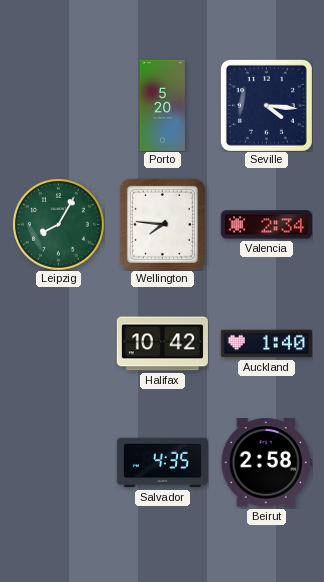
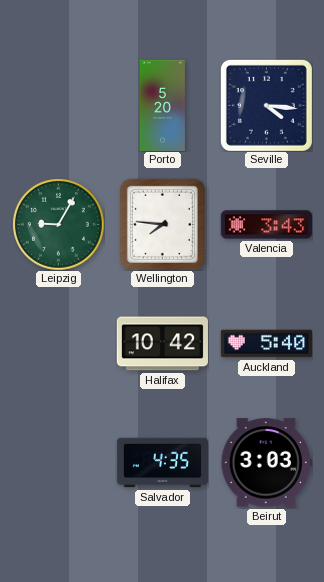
Leipzig: 8:05 -> 9:05 (59, 225)
Valencia: 2:34 -> 3:43 (266, 225)
Auckland: 1:40 -> 5:40 (266, 344)
Beirut: 2:58 -> 3:03 (266, 463)
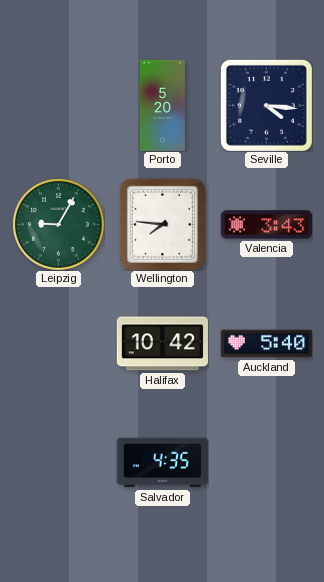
Beirut: 3:03 -> none (266, 463)
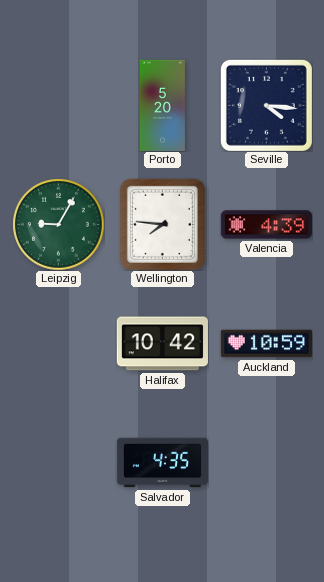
Valencia: 3:43 -> 4:39 (266, 225)
Auckland: 5:40 -> 10:59 (266, 344)
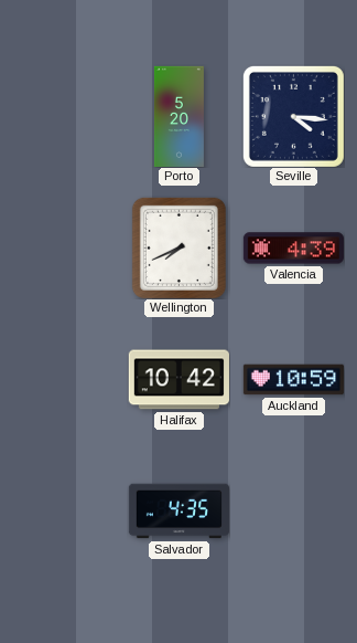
Leipzig: 9:05 -> none (59, 225)
Wellington: 7:46 -> 7:41 (178, 247)
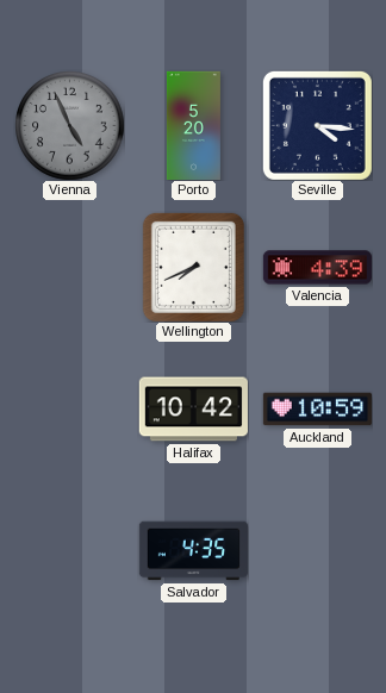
Vienna: none -> 4:56 (70, 126)
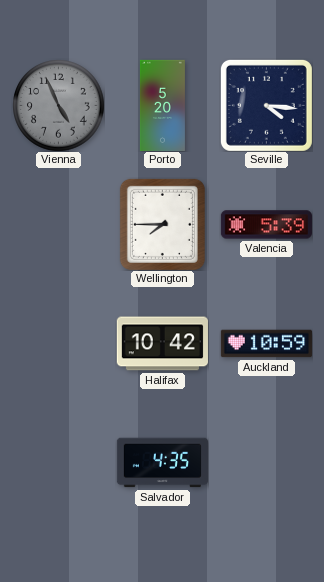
Wellington: 7:41 -> 7:45 (162, 224)
Valencia: 4:39 -> 5:39 (266, 225)
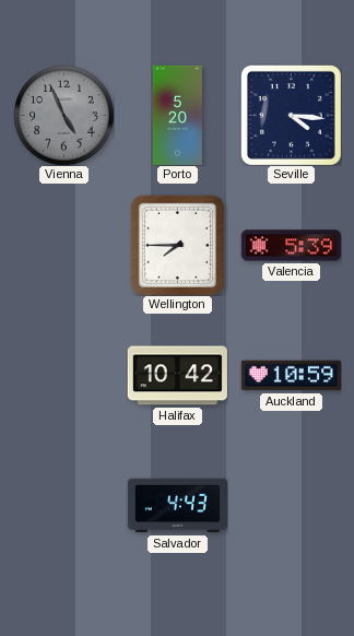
Salvador: 4:35 -> 4:43 (177, 506)
